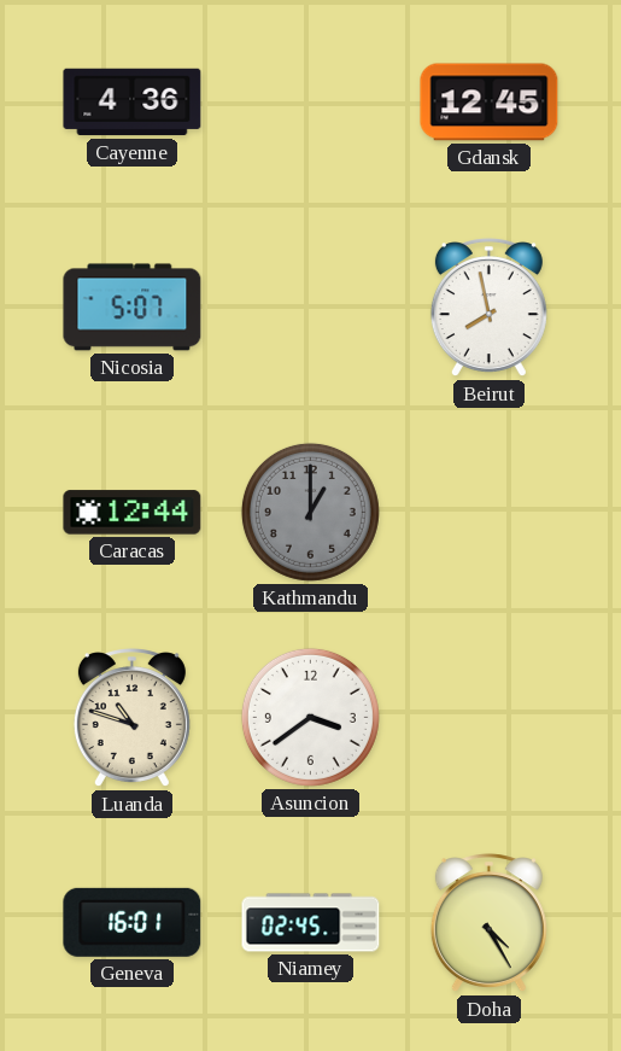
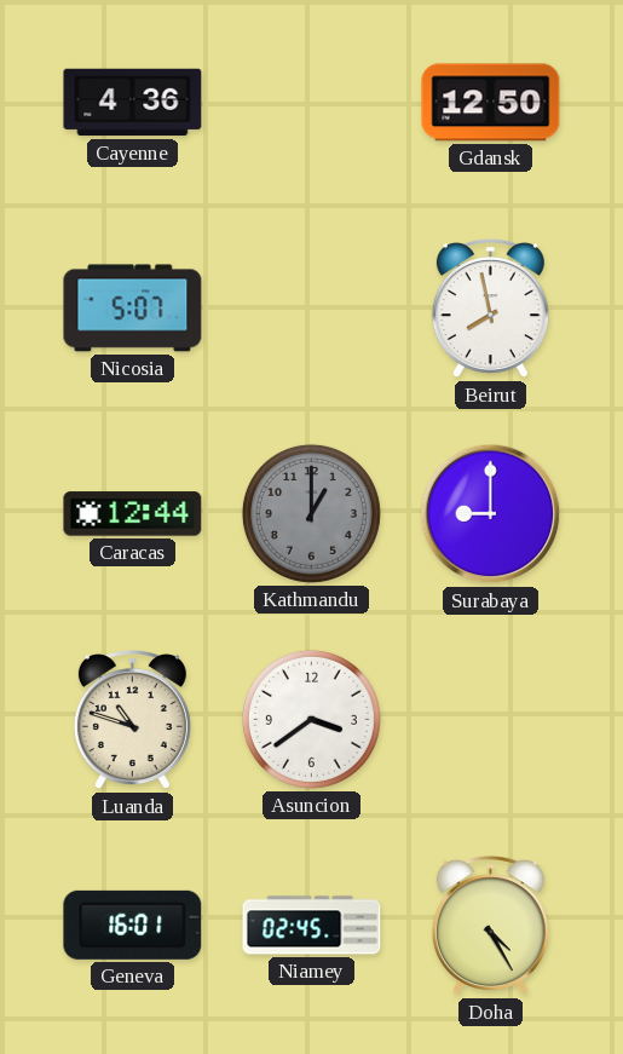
Gdansk: 12:45 -> 12:50 (491, 103)
Surabaya: none -> 9:00 (491, 514)
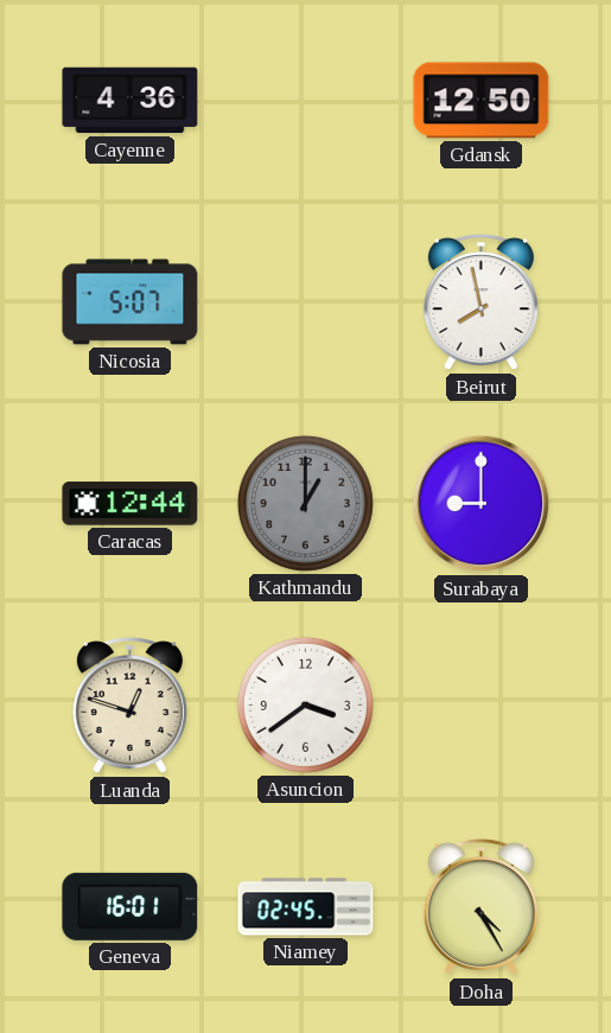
Luanda: 10:48 -> 12:48 (129, 706)
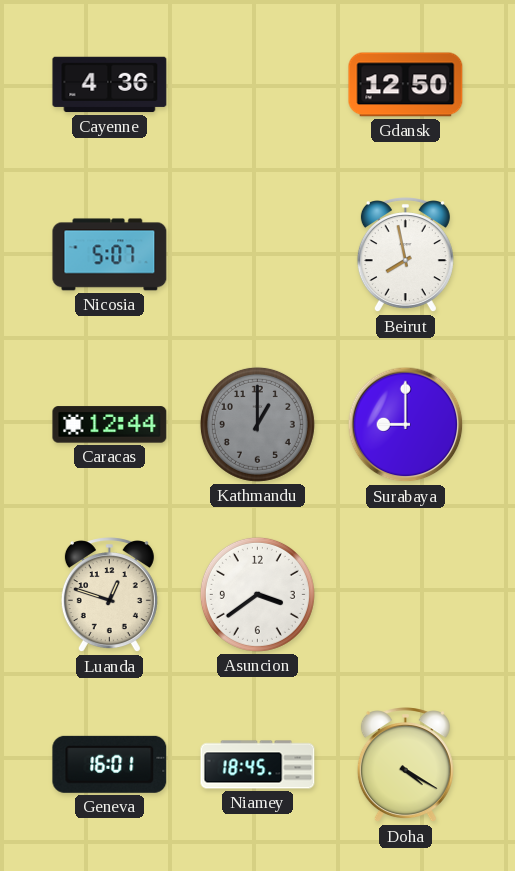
Niamey: 02:45 -> 18:45 (258, 765)
Doha: 4:25 -> 4:20 (405, 765)
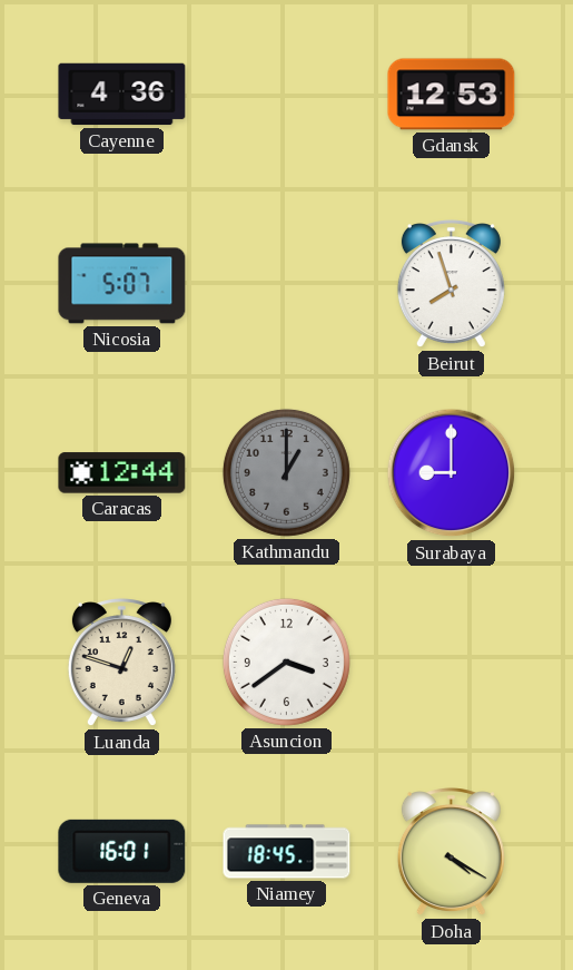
Gdansk: 12:50 -> 12:53 (452, 95)
Beirut: 7:58 -> 7:57 (451, 284)
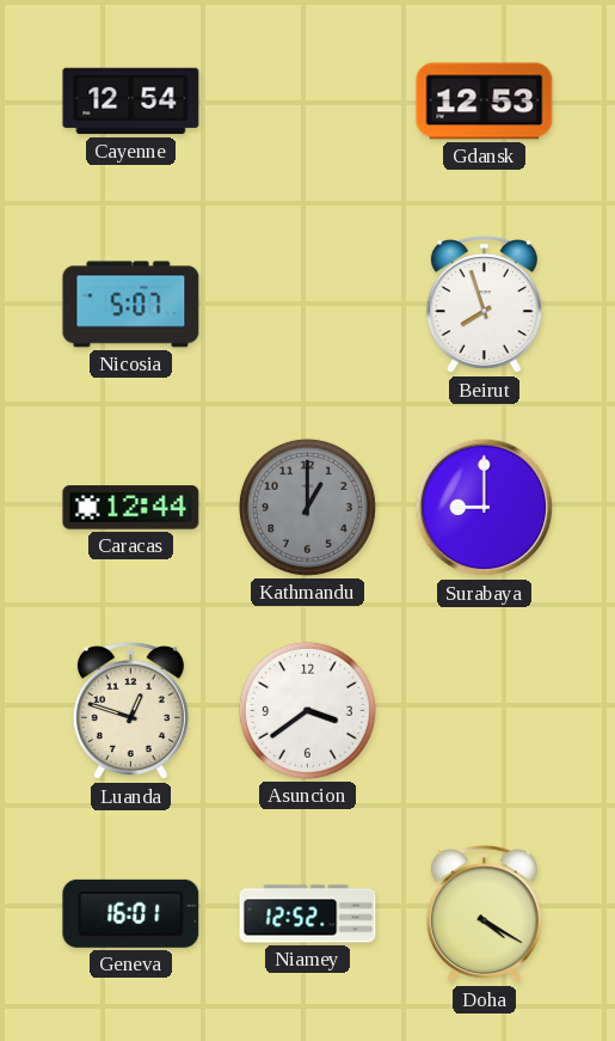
Cayenne: 4:36 -> 12:54 (131, 102)
Niamey: 18:45 -> 12:52 (308, 914)
